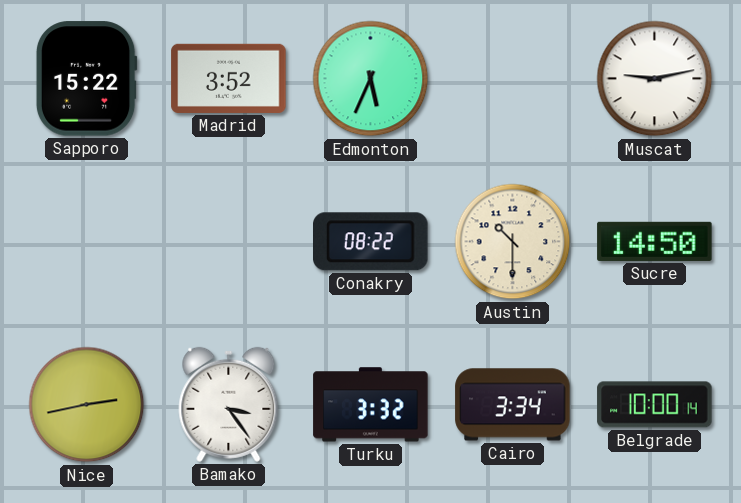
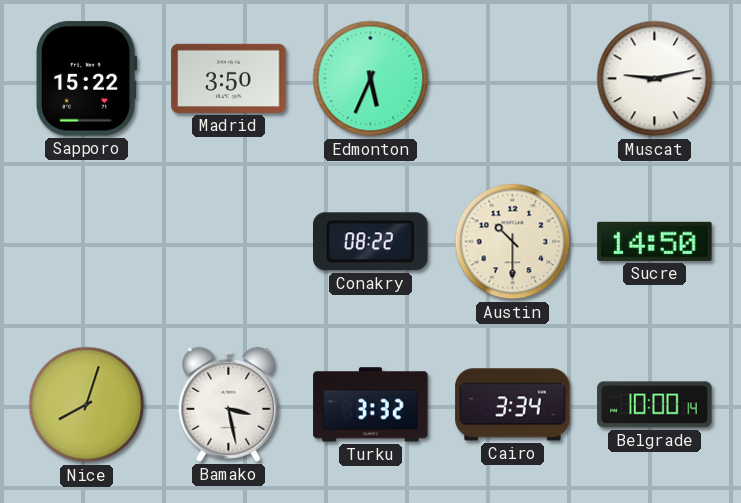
Madrid: 3:52 -> 3:50 (229, 78)
Nice: 2:43 -> 8:03 (87, 405)
Bamako: 3:24 -> 3:28 (229, 404)
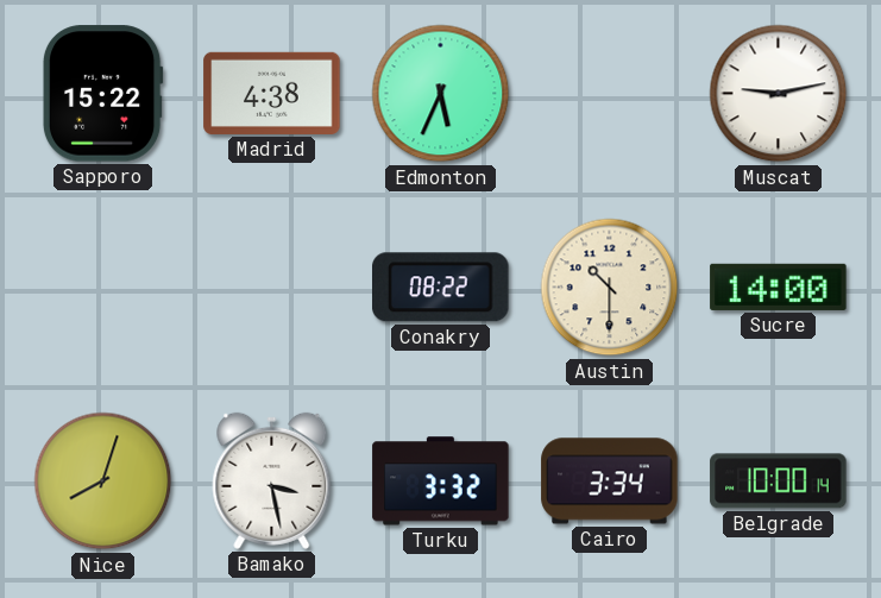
Madrid: 3:50 -> 4:38 (272, 93)
Sucre: 14:50 -> 14:00 (779, 287)
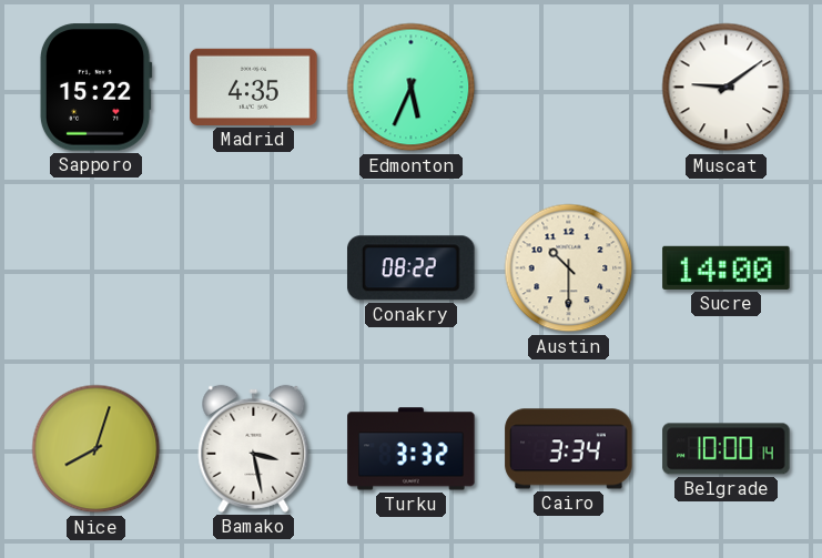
Madrid: 4:38 -> 4:35 (254, 87)
Muscat: 9:13 -> 9:09 (727, 88)
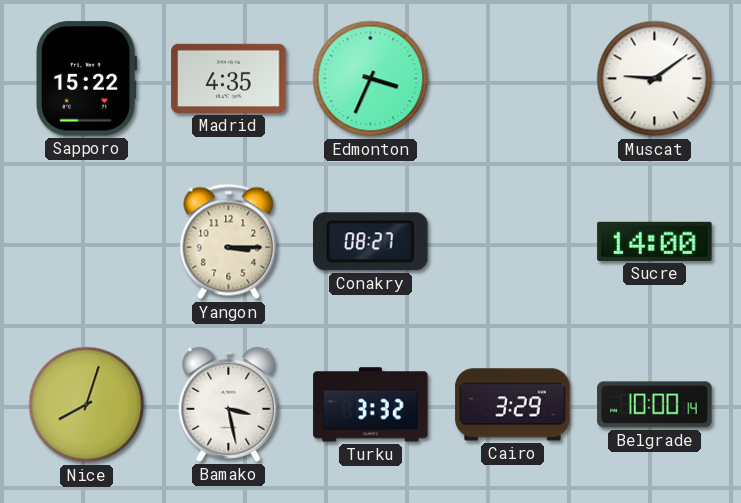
Edmonton: 5:34 -> 3:34 (371, 79)
Yangon: none -> 3:15 (229, 242)
Conakry: 08:22 -> 08:27 (371, 242)
Austin: 10:30 -> none (569, 268)
Cairo: 3:34 -> 3:29 (513, 405)
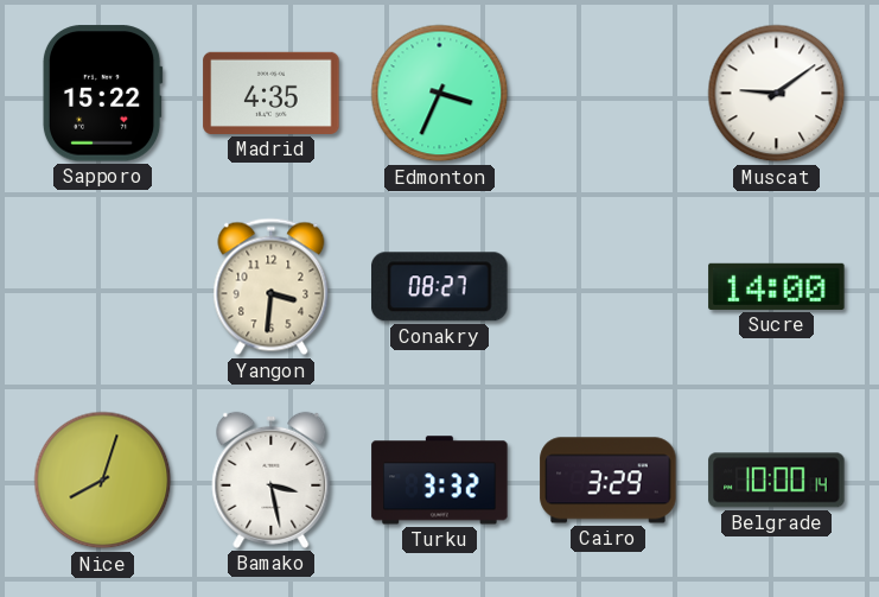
Yangon: 3:15 -> 3:31 (272, 287)
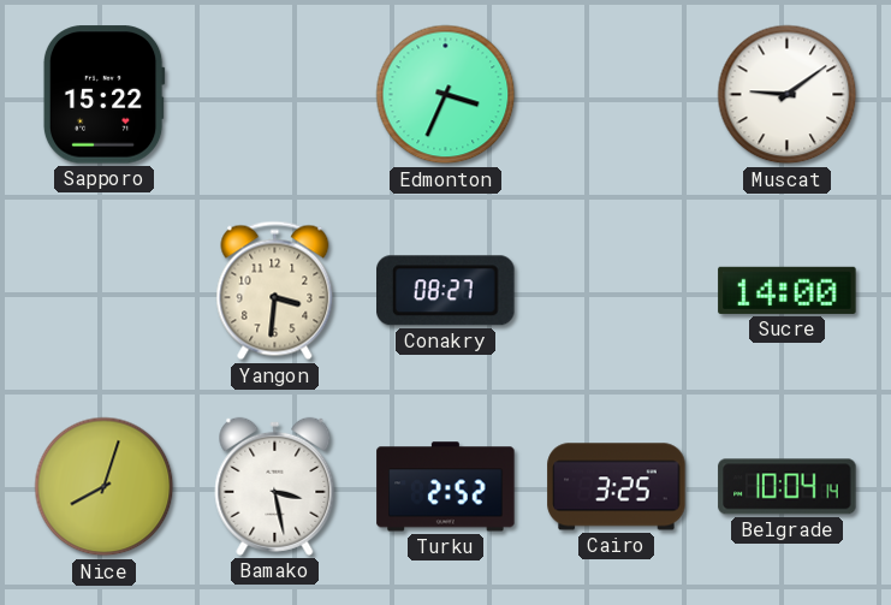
Madrid: 4:35 -> none (272, 93)
Turku: 3:32 -> 2:52 (446, 487)
Cairo: 3:29 -> 3:25 (617, 487)
Belgrade: 10:00 -> 10:04 (788, 487)
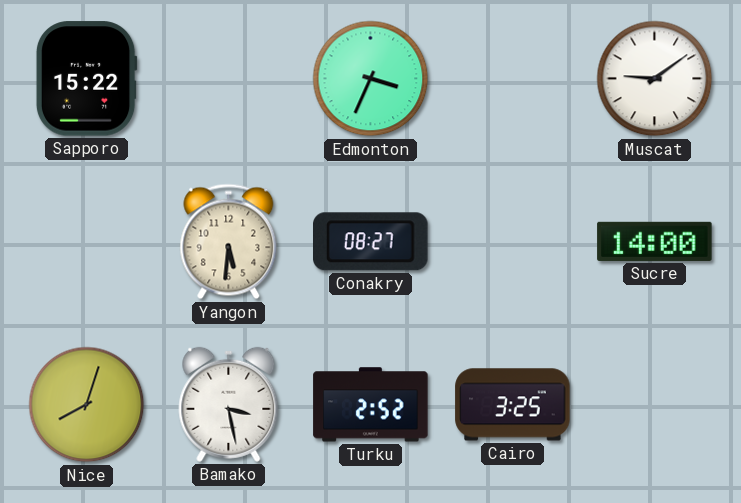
Yangon: 3:31 -> 5:31 (229, 242)
Belgrade: 10:04 -> none (788, 487)
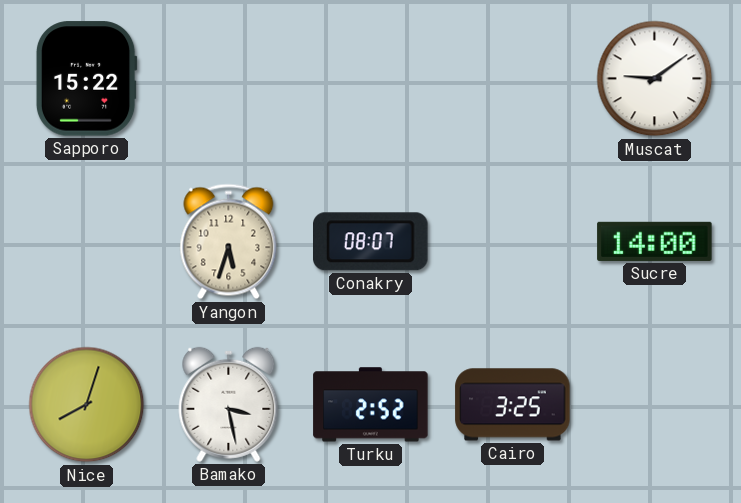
Edmonton: 3:34 -> none (371, 79)
Yangon: 5:31 -> 5:33 (229, 242)
Conakry: 08:27 -> 08:07 (371, 242)
